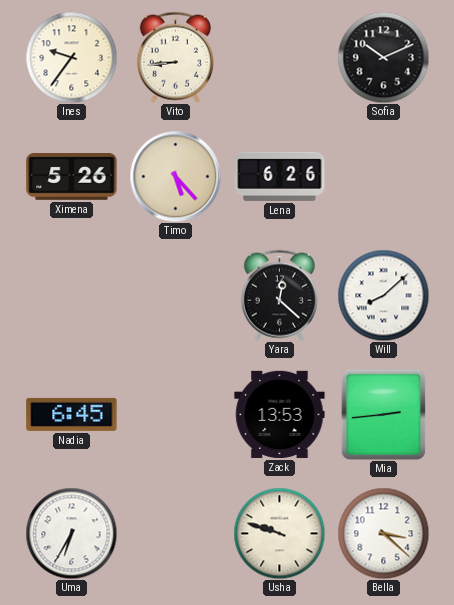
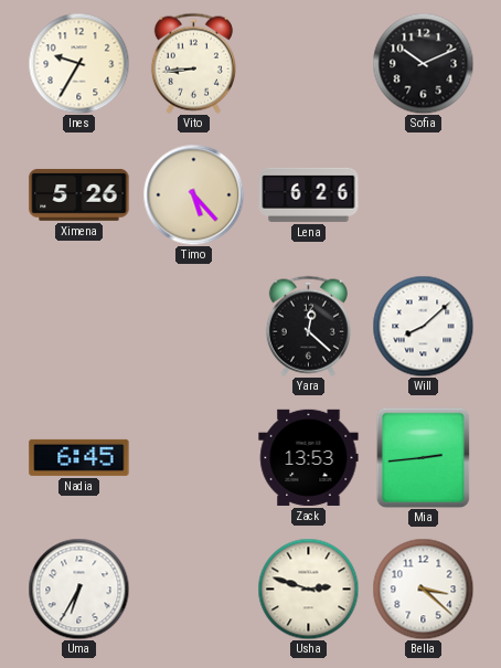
Ines: 9:36 -> 9:35 (78, 63)
Usha: 9:48 -> 2:48 (308, 589)
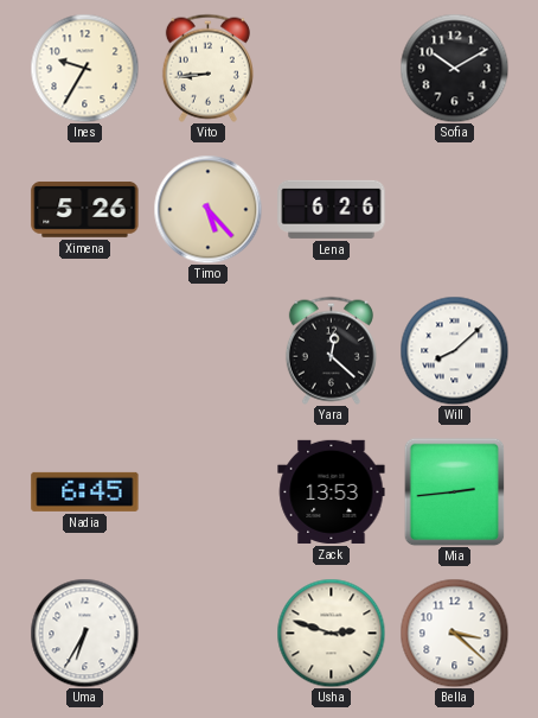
Sofia: 10:11 -> 10:10 (454, 68)
